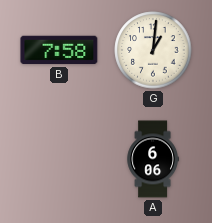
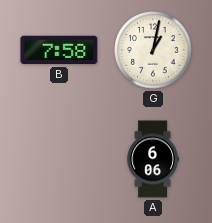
G: 1:01 -> 1:02 (153, 50)
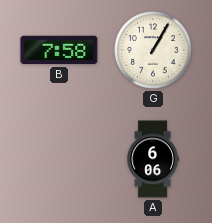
G: 1:02 -> 1:05 (153, 50)
